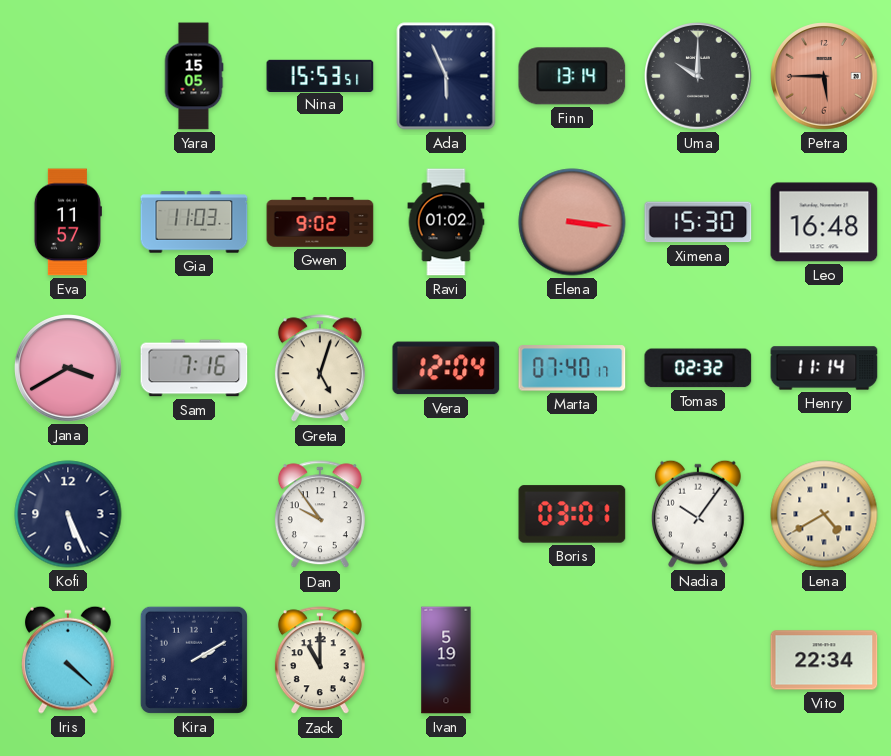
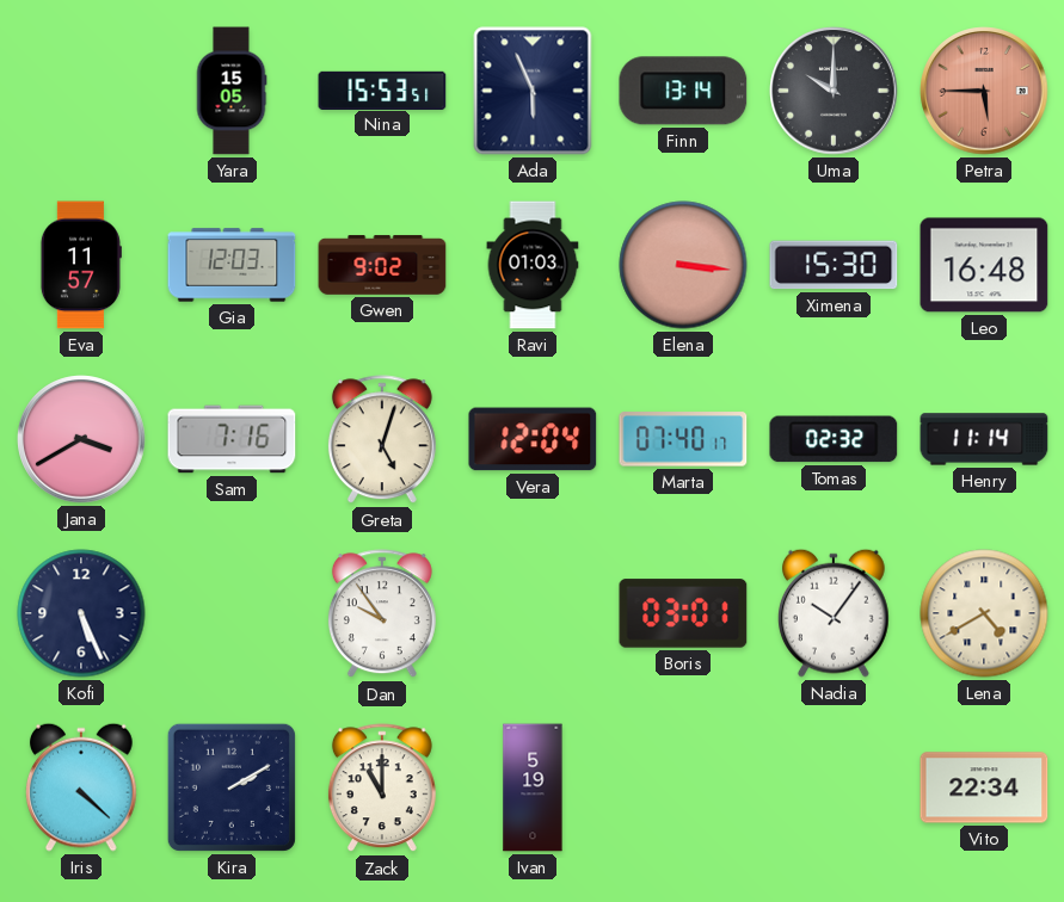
Gia: 11:03 -> 12:03 (232, 265)
Ravi: 01:02 -> 01:03 (533, 265)
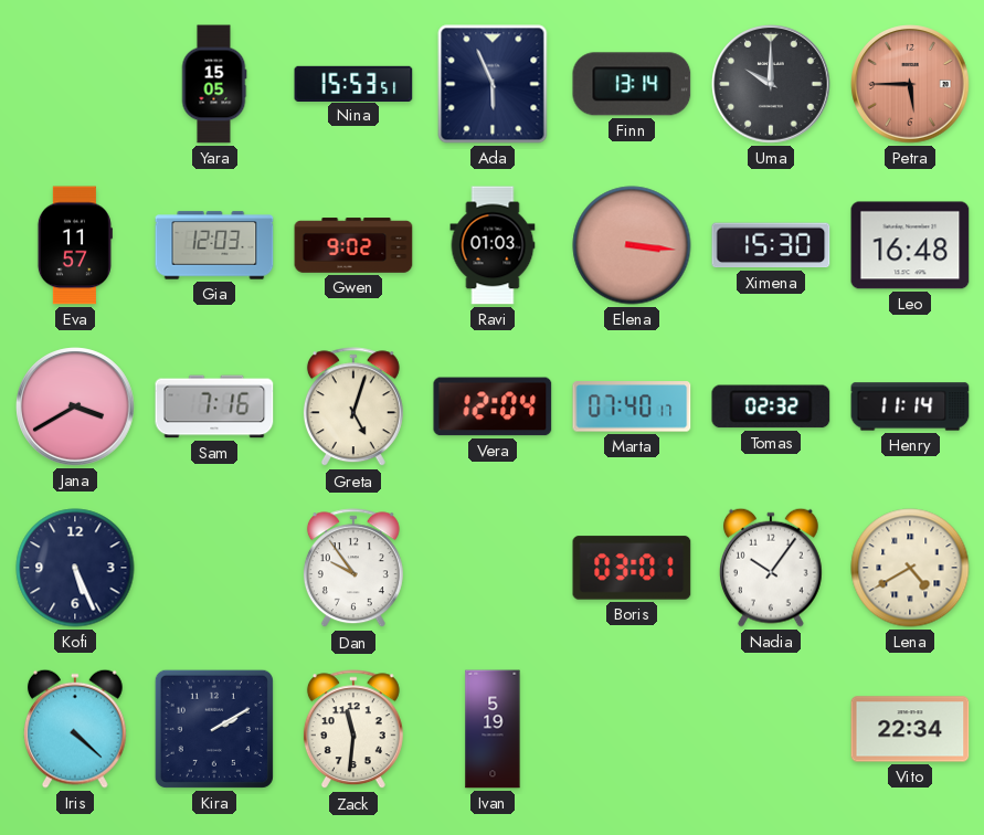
Zack: 11:00 -> 11:31 (353, 730)
